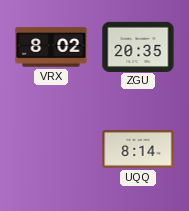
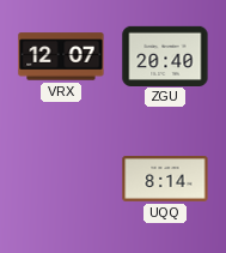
VRX: 8:02 -> 12:07 (61, 56)
ZGU: 20:35 -> 20:40 (165, 55)
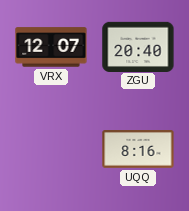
UQQ: 8:14 -> 8:16 (138, 150)
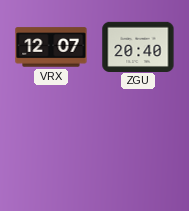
UQQ: 8:16 -> none (138, 150)
